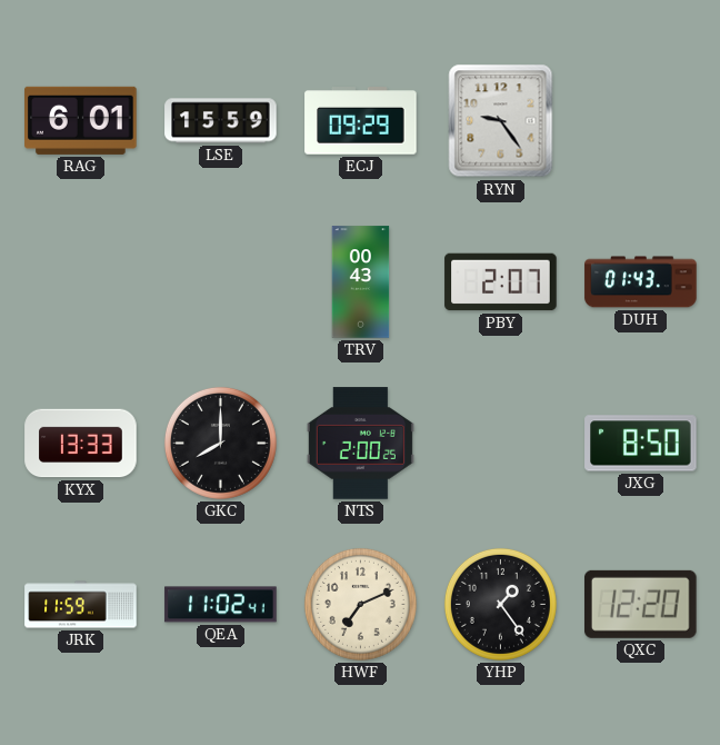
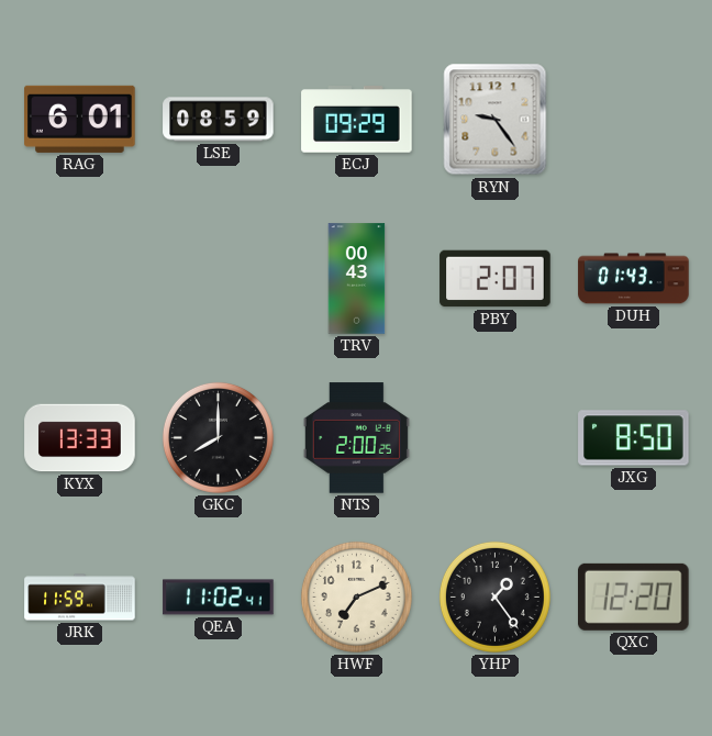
LSE: 15:59 -> 08:59 (219, 120)
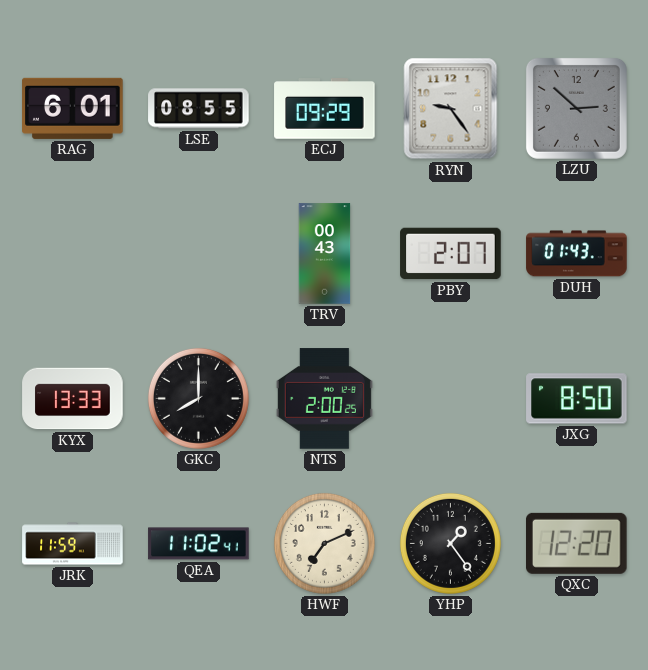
LSE: 08:59 -> 08:55 (199, 109)
LZU: none -> 2:52 (576, 108)
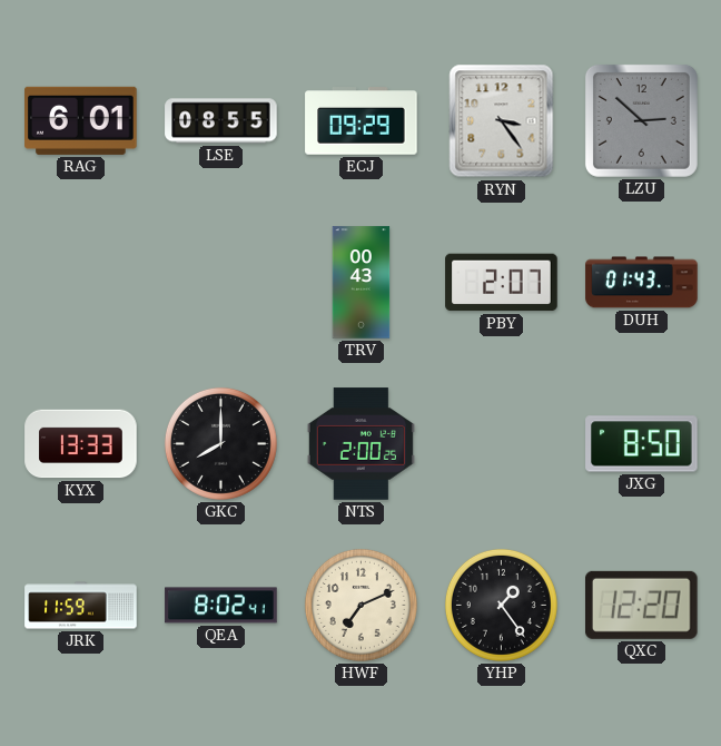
RYN: 9:24 -> 3:24 (502, 121)
QEA: 11:02 -> 8:02 (221, 606)
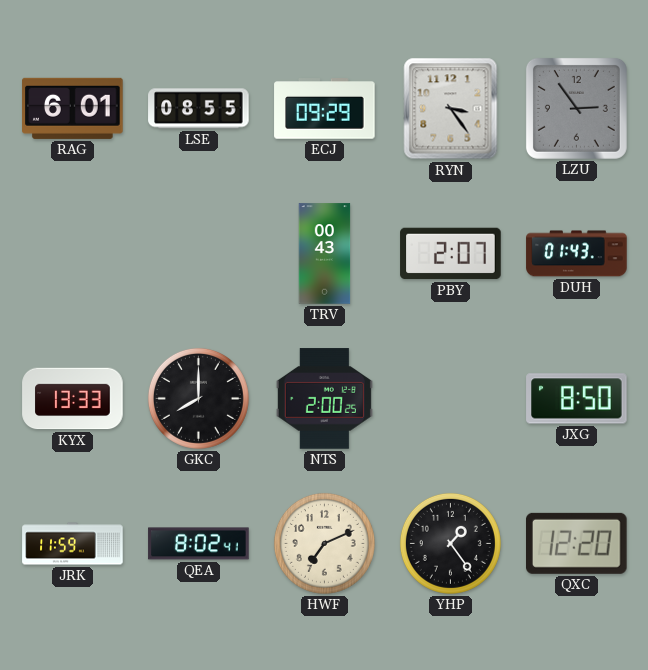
LZU: 2:52 -> 2:54 (576, 108)
